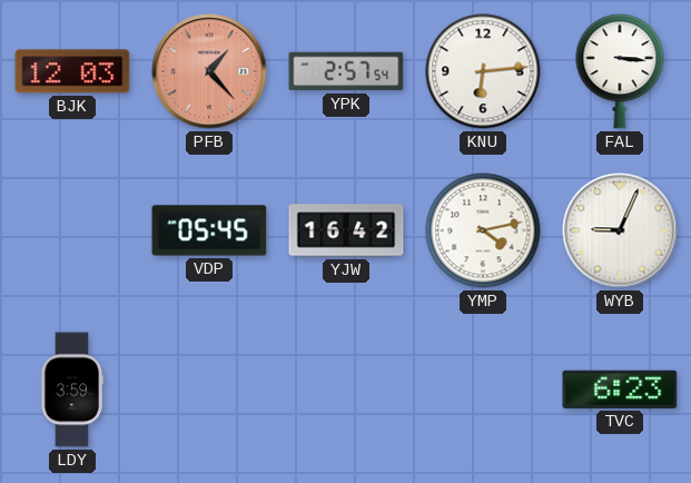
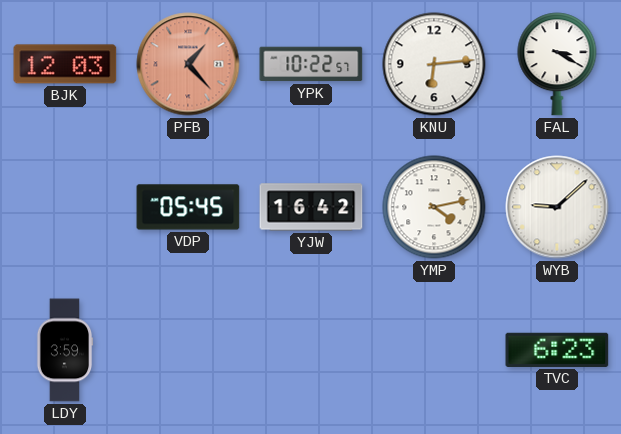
YPK: 2:57 -> 10:22 (311, 64)
FAL: 3:16 -> 3:20 (557, 64)
WYB: 9:04 -> 9:08 (557, 207)
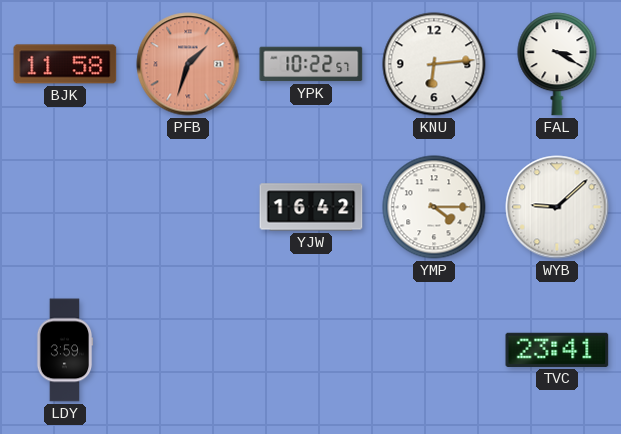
BJK: 12:03 -> 11:58 (65, 64)
PFB: 1:23 -> 1:33 (188, 64)
VDP: 05:45 -> none (188, 207)
YMP: 4:13 -> 4:15 (434, 207)
TVC: 6:23 -> 23:41 (557, 350)
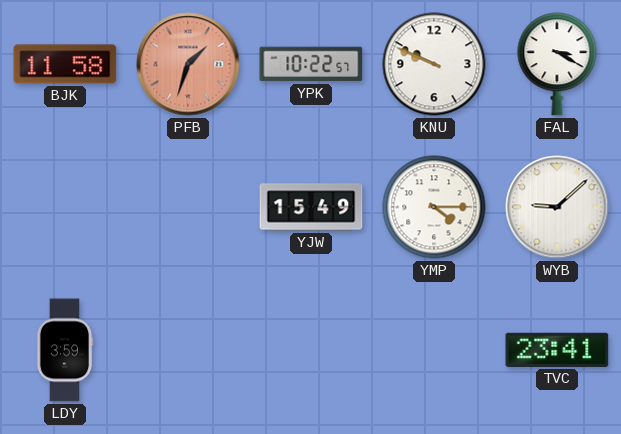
KNU: 6:14 -> 9:49 (434, 64)
YJW: 16:42 -> 15:49 (311, 207)
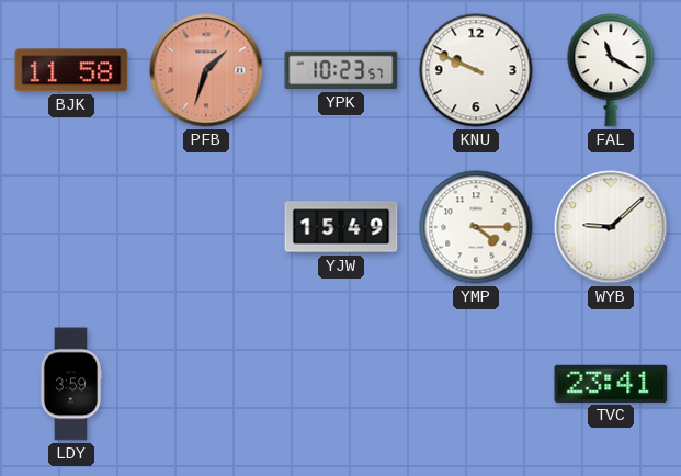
YPK: 10:22 -> 10:23 (341, 70)
FAL: 3:20 -> 11:20 (611, 70)
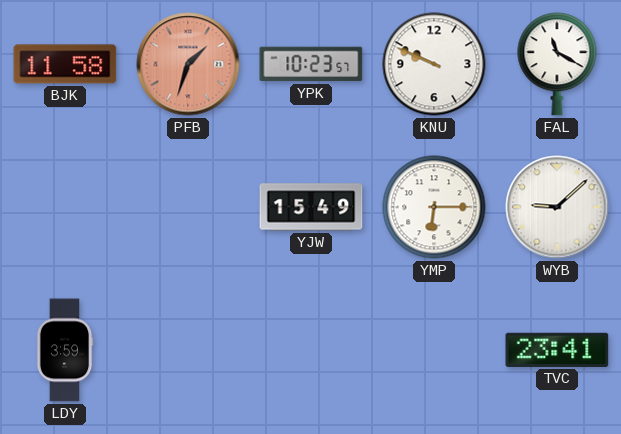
YMP: 4:15 -> 6:15 (434, 207)
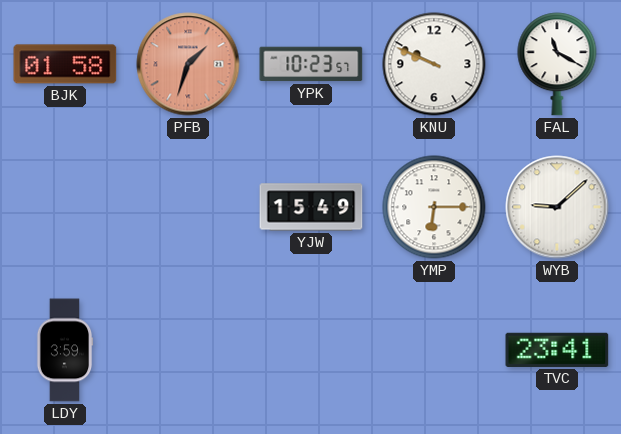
BJK: 11:58 -> 01:58 (65, 64)
